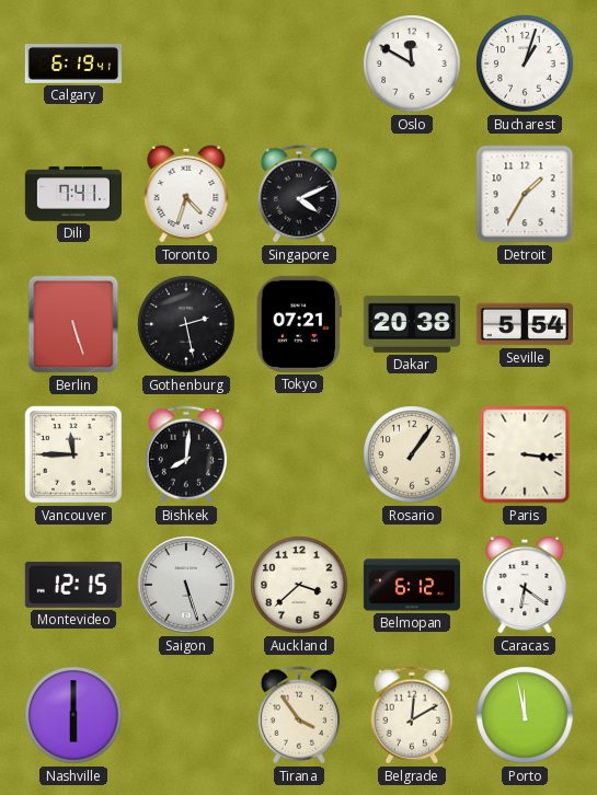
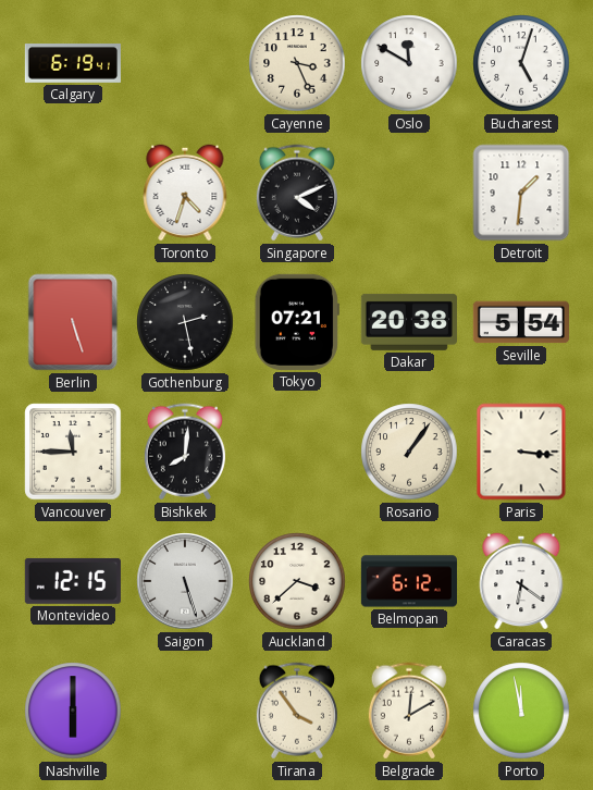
Cayenne: none -> 3:26 (297, 63)
Bucharest: 1:03 -> 5:03 (521, 63)
Dili: 7:41 -> none (72, 194)
Detroit: 1:35 -> 1:31 (521, 193)
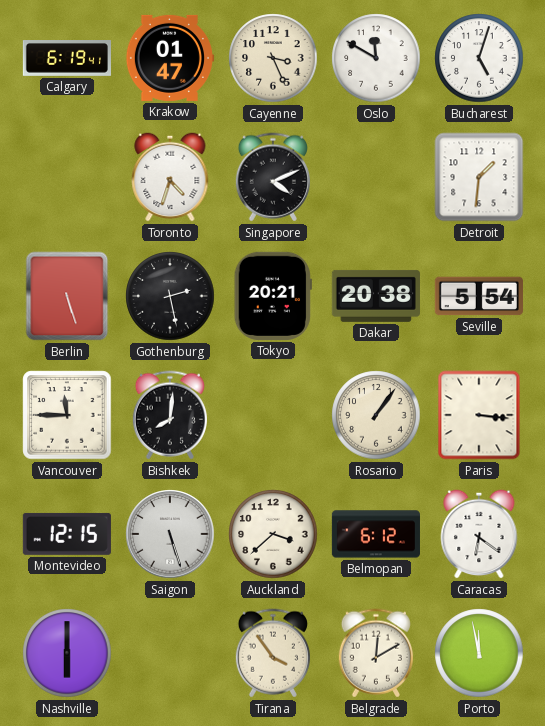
Krakow: none -> 01:47 (169, 58)
Tokyo: 07:21 -> 20:21 (273, 296)
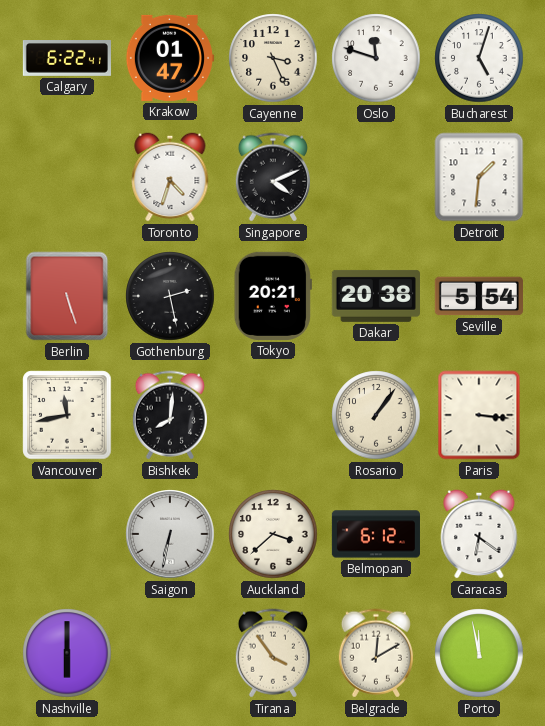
Calgary: 6:19 -> 6:22 (67, 59)
Oslo: 11:50 -> 11:48 (376, 58)
Vancouver: 11:45 -> 11:43 (67, 415)
Montevideo: 12:15 -> none (67, 534)
Saigon: 5:27 -> 6:32 (170, 534)
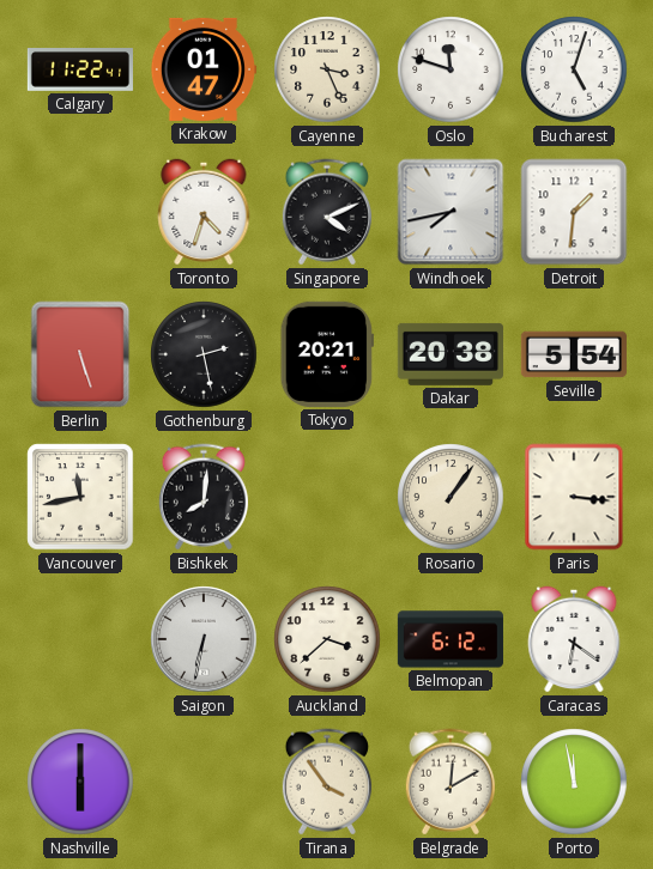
Calgary: 6:22 -> 11:22 (80, 71)
Windhoek: none -> 7:43 (451, 212)
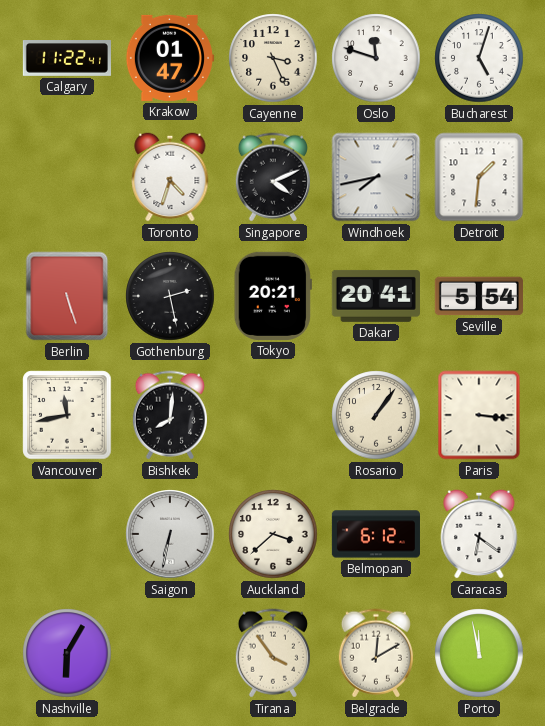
Dakar: 20:38 -> 20:41 (376, 296)
Nashville: 6:00 -> 6:05 (67, 653)
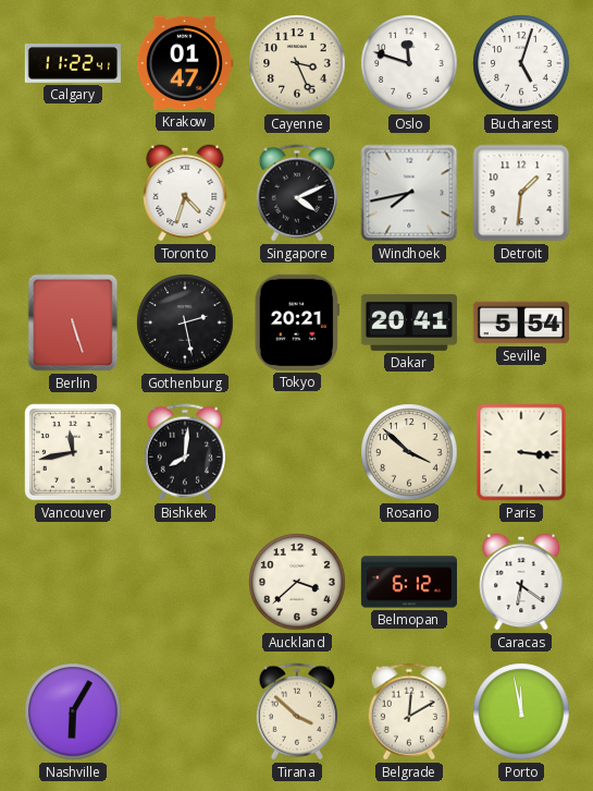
Rosario: 1:06 -> 3:52 (409, 452)
Saigon: 6:32 -> none (170, 534)
Tirana: 3:54 -> 3:52 (297, 711)
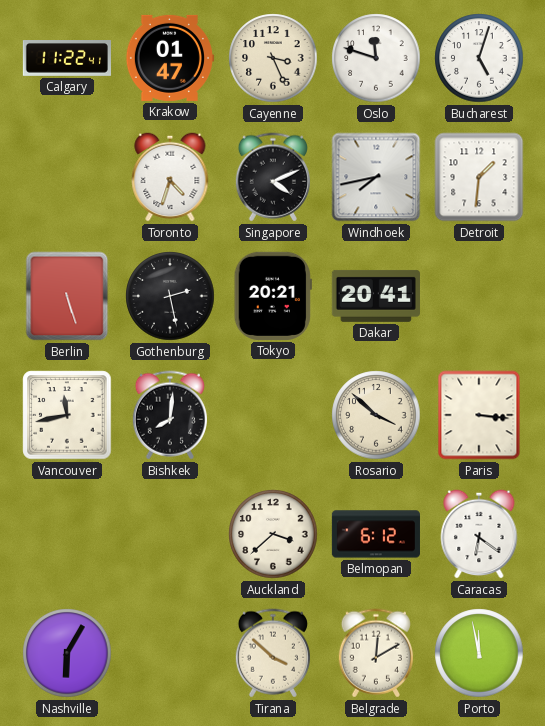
Seville: 5:54 -> none (521, 323)
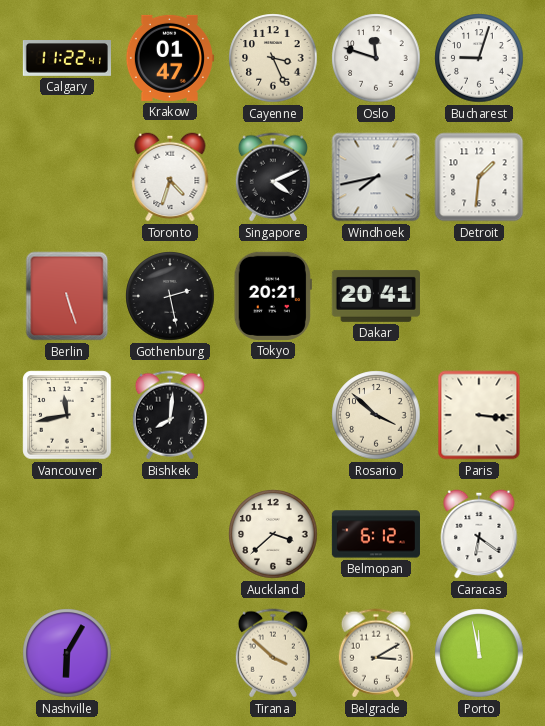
Bucharest: 5:03 -> 9:03 (479, 58)
Belgrade: 12:10 -> 3:10 (376, 653)
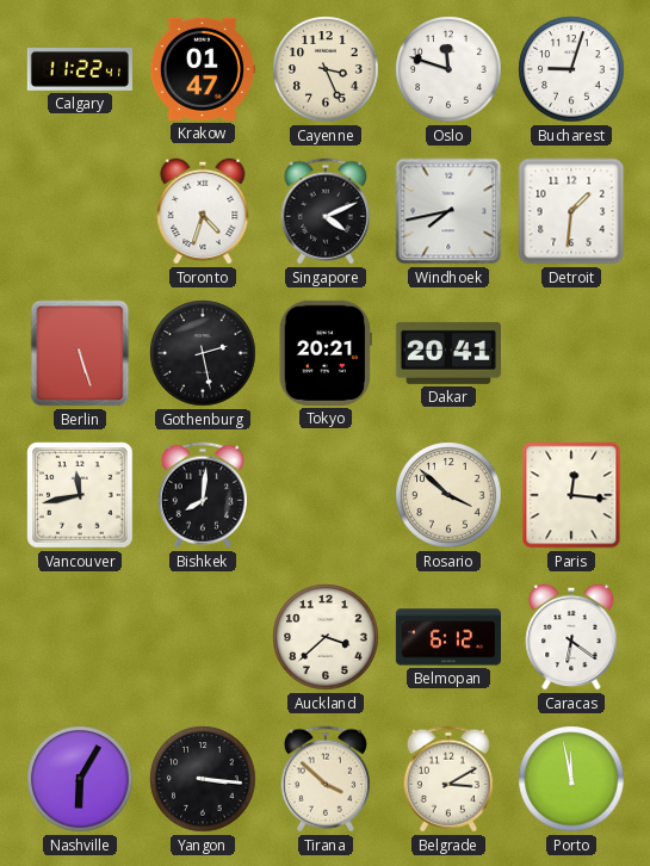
Paris: 3:16 -> 12:16 (571, 495)
Yangon: none -> 3:16 (203, 779)
